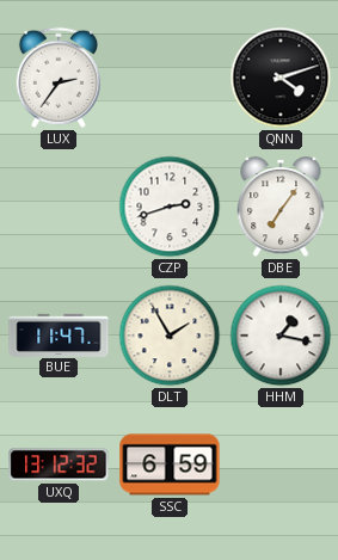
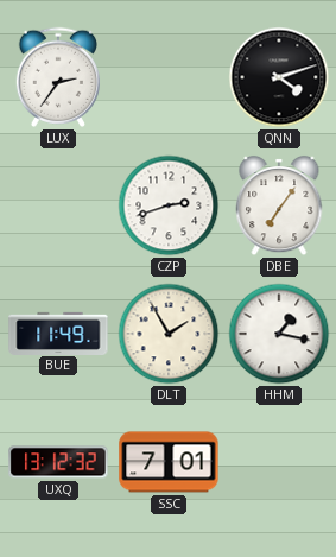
BUE: 11:47 -> 11:49 (58, 333)
SSC: 6:59 -> 7:01 (169, 462)
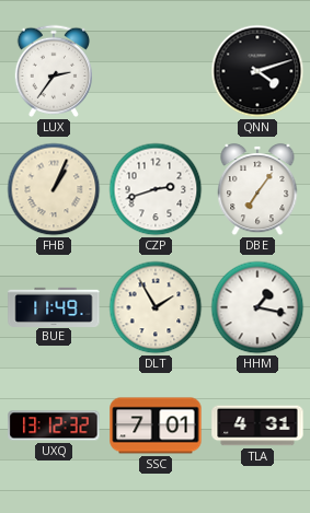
FHB: none -> 1:04 (54, 189)
TLA: none -> 4:31 (257, 425)
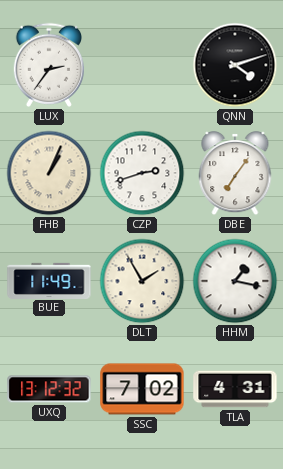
SSC: 7:01 -> 7:02 (142, 389)
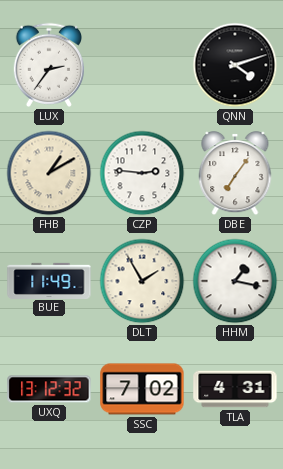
FHB: 1:04 -> 1:10 (49, 173)
CZP: 2:42 -> 2:46 (142, 173)
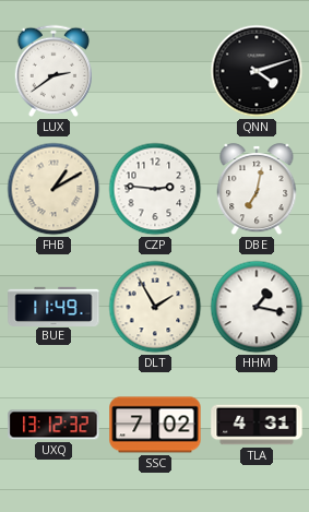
LUX: 2:36 -> 2:39 (52, 71)
DBE: 7:06 -> 7:02 (257, 189)
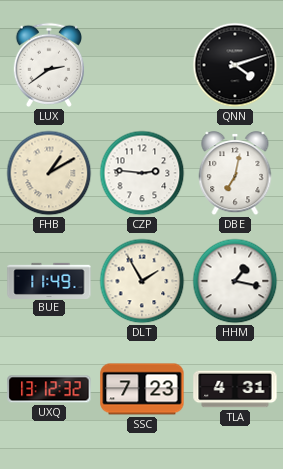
SSC: 7:02 -> 7:23 (142, 389)
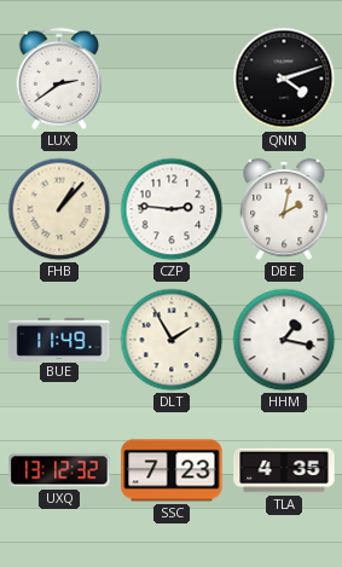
FHB: 1:10 -> 1:07 (59, 209)
DBE: 7:02 -> 2:02 (284, 209)
TLA: 4:31 -> 4:35 (284, 470)
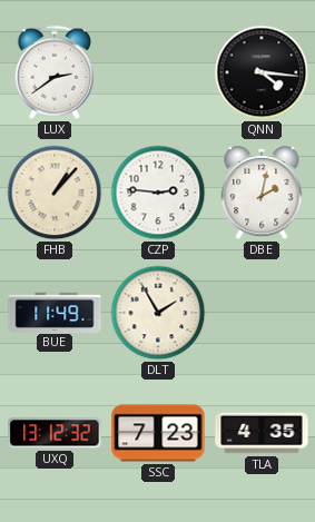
QNN: 4:12 -> 4:16 (262, 72)
HHM: 1:17 -> none (284, 340)
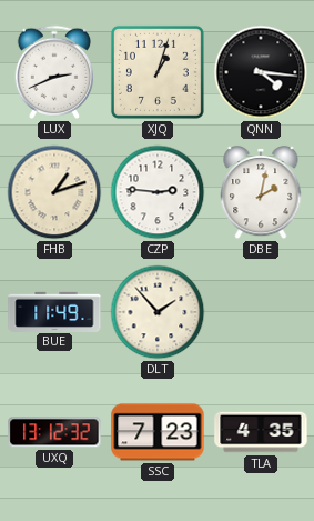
LUX: 2:39 -> 2:41 (53, 72)
XJQ: none -> 1:03 (158, 72)
FHB: 1:07 -> 1:12 (54, 192)
DLT: 1:55 -> 1:53 (158, 312)
